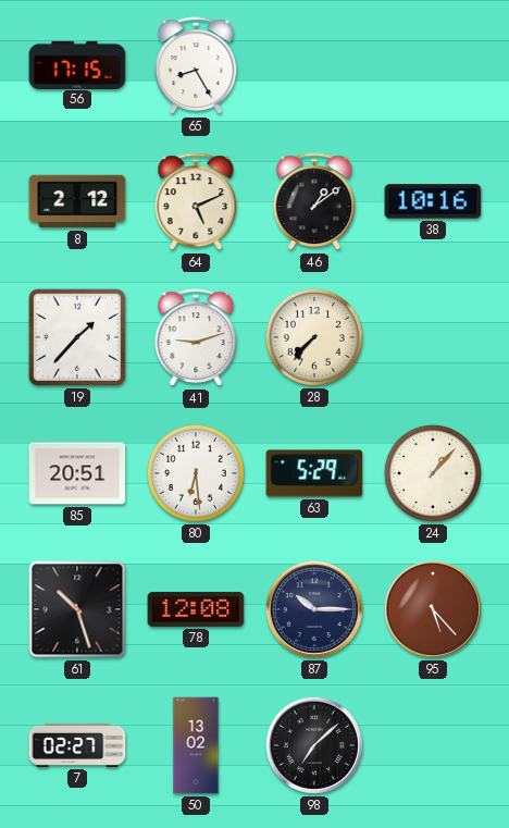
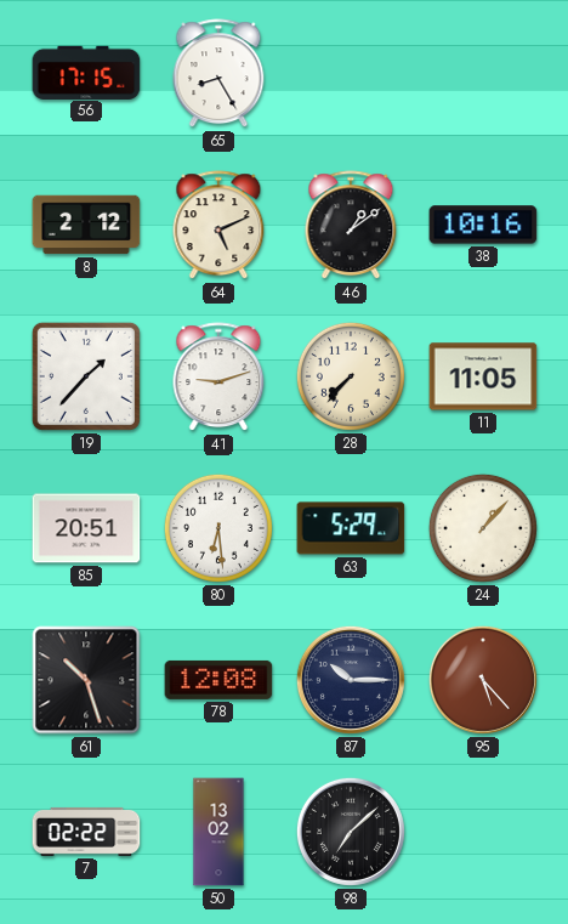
11: none -> 11:05 (483, 376)
7: 02:27 -> 02:22 (86, 832)
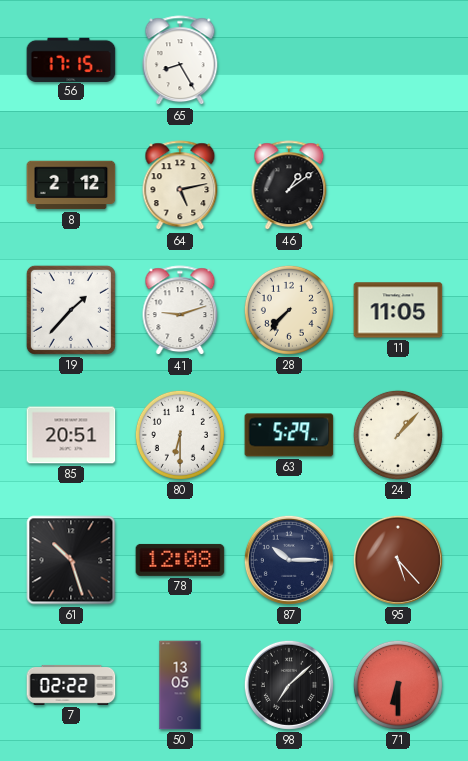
64: 5:11 -> 5:13 (180, 186)
38: 10:16 -> none (483, 225)
80: 6:29 -> 6:30 (180, 435)
50: 13:02 -> 13:05 (180, 685)
71: none -> 6:30 (398, 685)
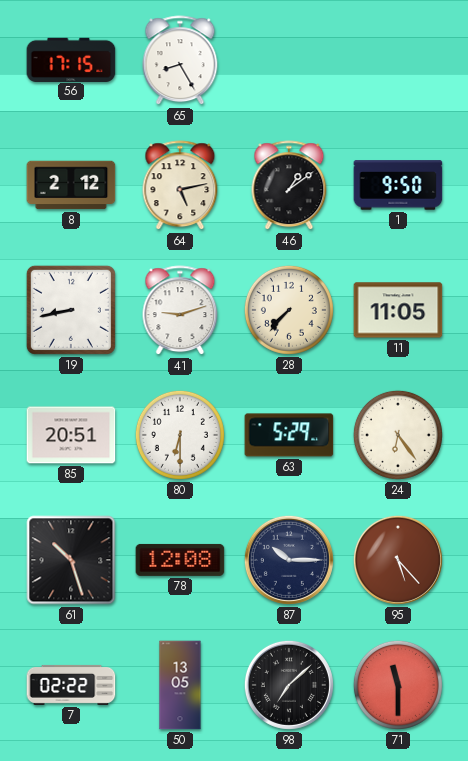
1: none -> 9:50 (398, 185)
19: 1:37 -> 8:43 (71, 310)
24: 1:07 -> 6:24 (398, 435)
71: 6:30 -> 11:30 (398, 685)
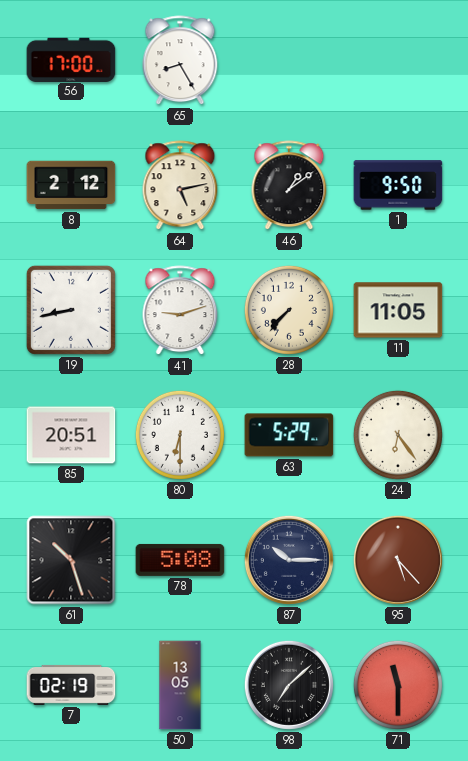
56: 17:15 -> 17:00 (71, 59)
78: 12:08 -> 5:08 (180, 560)
7: 02:22 -> 02:19 (71, 685)
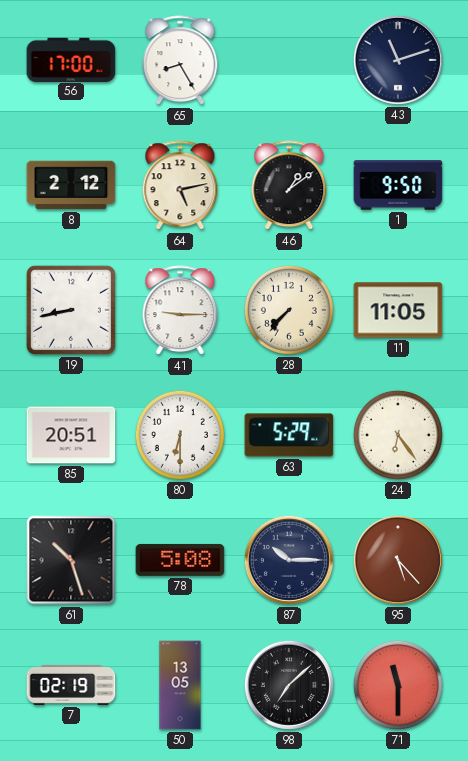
43: none -> 11:12 (398, 60)
41: 9:12 -> 9:15 (180, 311)
